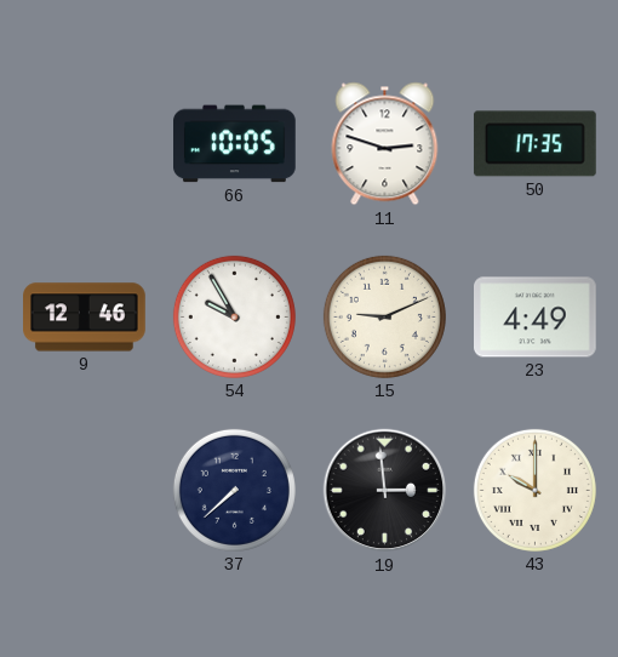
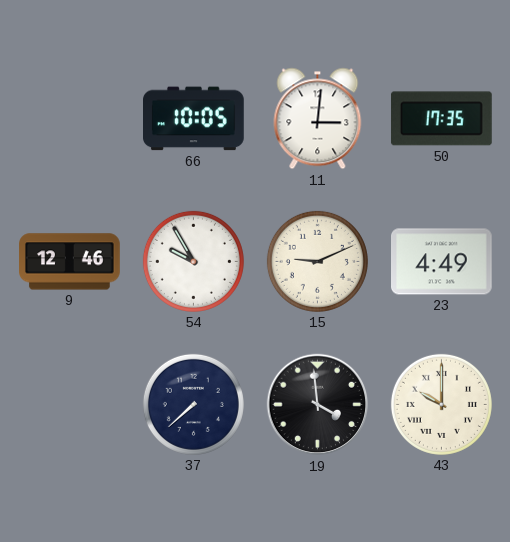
11: 2:48 -> 3:01 (318, 119)
19: 2:59 -> 3:59 (318, 405)
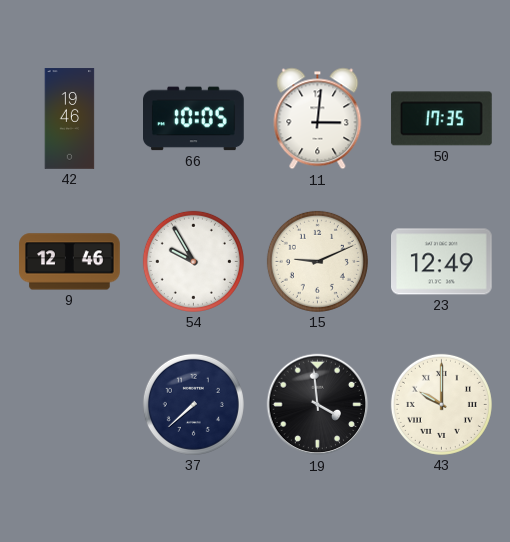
42: none -> 19:46 (70, 119)
23: 4:49 -> 12:49 (442, 262)
